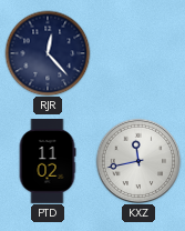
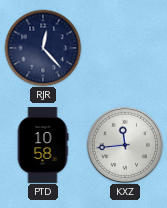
PTD: 11:02 -> 10:58 (43, 146)
KXZ: 11:43 -> 11:44 (125, 145)
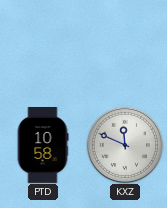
RJR: 12:23 -> none (43, 48)
KXZ: 11:44 -> 11:49 (125, 145)
